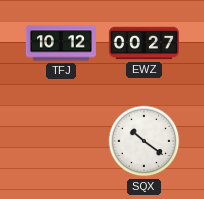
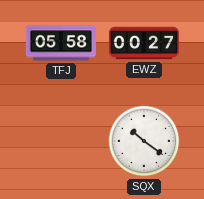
TFJ: 10:12 -> 05:58 (61, 43)
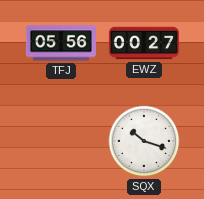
TFJ: 05:58 -> 05:56 (61, 43)
SQX: 10:21 -> 10:18 (144, 141)
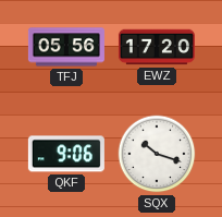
EWZ: 00:27 -> 17:20 (157, 47)
QKF: none -> 9:06 (66, 154)
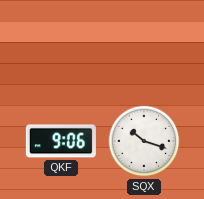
TFJ: 05:56 -> none (66, 47)
EWZ: 17:20 -> none (157, 47)
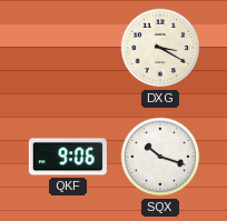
DXG: none -> 3:20 (160, 48)
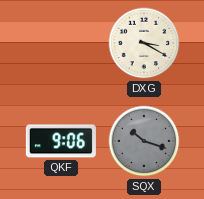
SQX dial: white -> grey (144, 141)
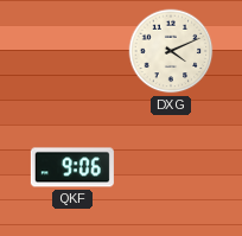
DXG: 3:20 -> 4:11 (171, 51)
SQX: 10:18 -> none (144, 141)
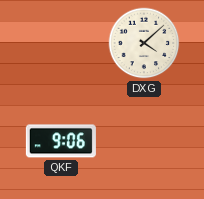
DXG: 4:11 -> 4:08 (144, 43)
